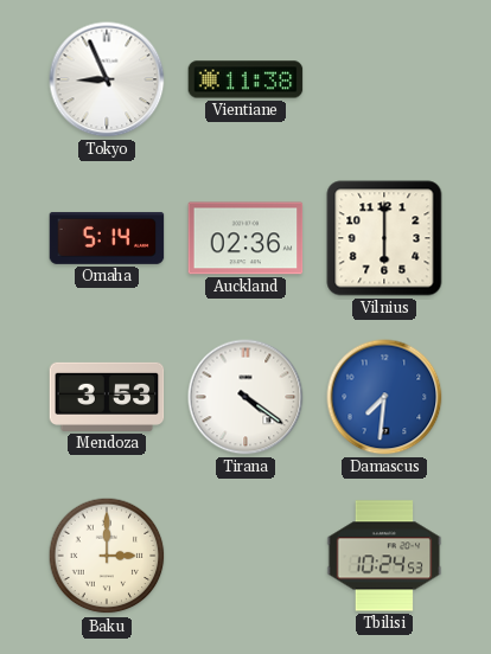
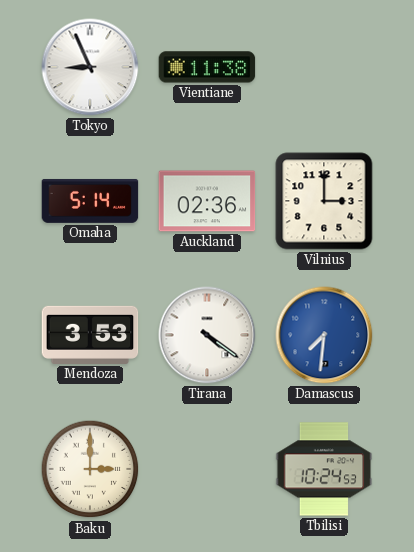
Vilnius: 6:00 -> 3:00 (324, 201)
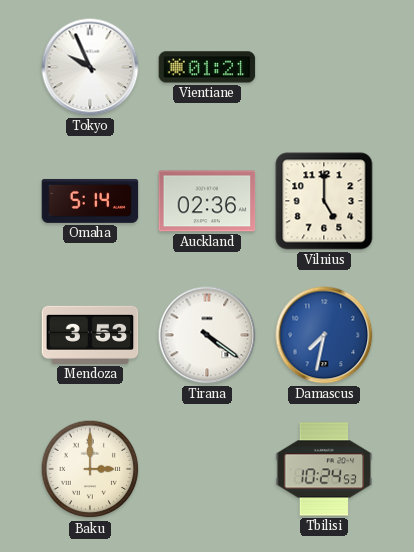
Tokyo: 8:56 -> 9:56 (90, 67)
Vientiane: 11:38 -> 01:21 (207, 67)
Vilnius: 3:00 -> 5:00 (324, 201)
Damascus: 7:31 -> 7:32 (324, 335)
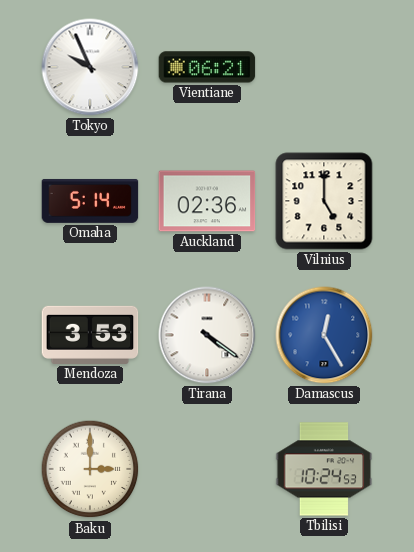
Vientiane: 01:21 -> 06:21 (207, 67)
Damascus: 7:32 -> 12:25 (324, 335)
